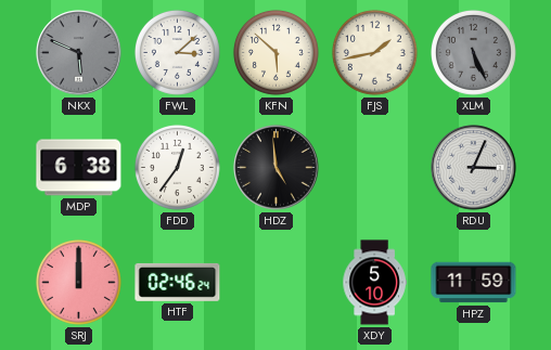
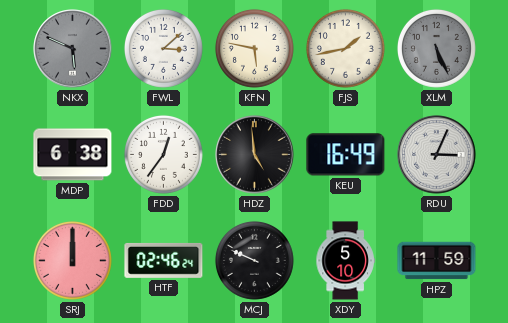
KFN: 5:52 -> 5:47 (254, 48)
KEU: none -> 16:49 (346, 155)
MCJ: none -> 9:49 (254, 260)
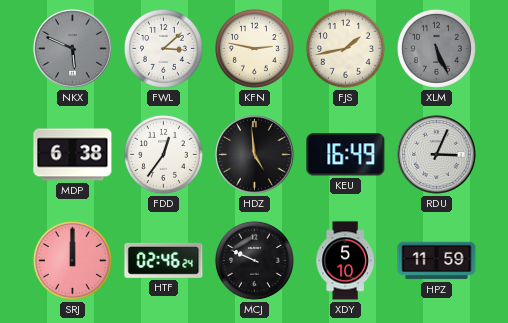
KFN: 5:47 -> 2:47 (254, 48)
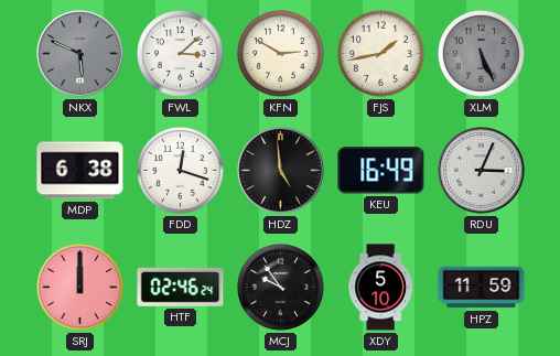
KFN: 2:47 -> 2:50 (280, 53)
FDD: 12:36 -> 12:18 (180, 170)
MCJ: 9:49 -> 9:54 (280, 287)
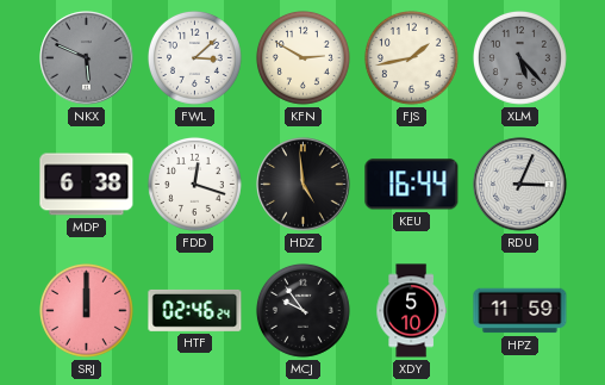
XLM: 5:26 -> 5:23 (519, 57)
KEU: 16:49 -> 16:44 (412, 185)
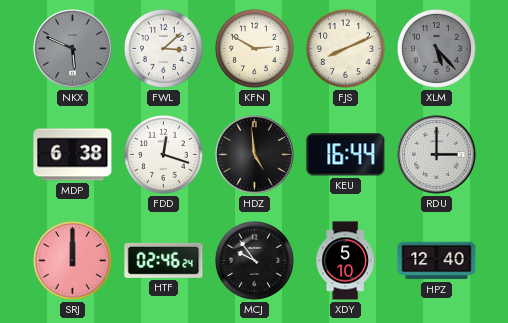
FJS: 1:43 -> 8:11 (345, 48)
RDU: 3:04 -> 3:00 (437, 155)
HPZ: 11:59 -> 12:40 (437, 261)
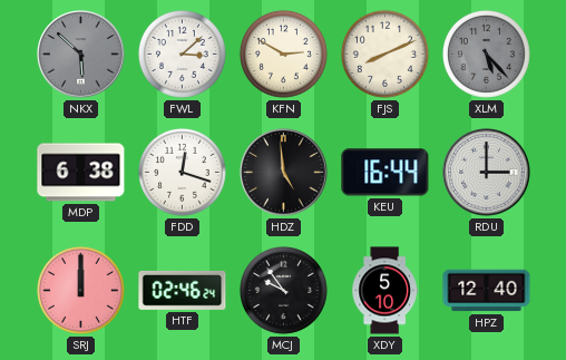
NKX: 5:49 -> 5:52 (81, 55)
